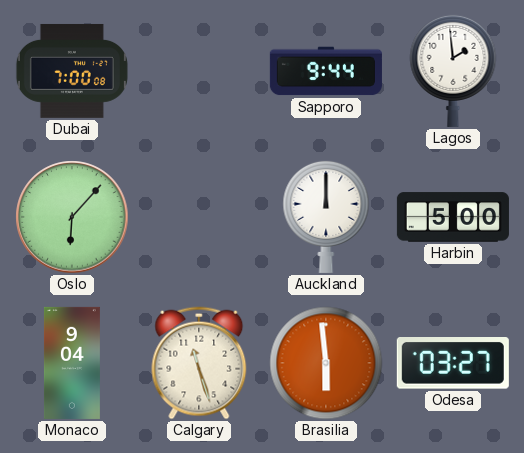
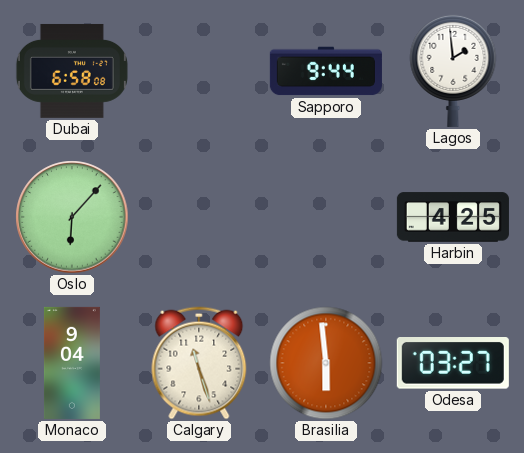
Dubai: 7:00 -> 6:58 (72, 71)
Auckland: 12:00 -> none (326, 216)
Harbin: 5:00 -> 4:25 (453, 217)
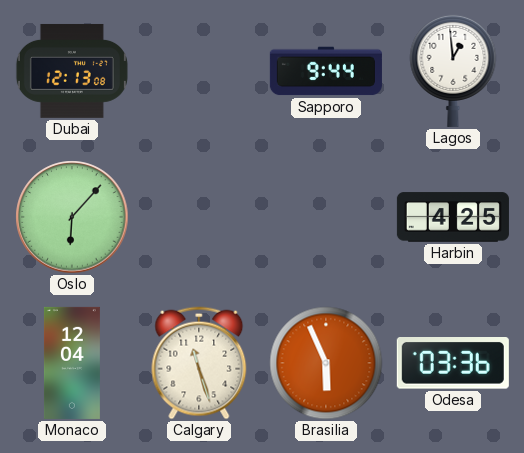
Dubai: 6:58 -> 12:13 (72, 71)
Lagos: 1:59 -> 12:59 (453, 70)
Monaco: 9:04 -> 12:04 (72, 363)
Brasilia: 5:59 -> 5:56 (326, 363)
Odesa: 03:27 -> 03:36 (453, 363)
